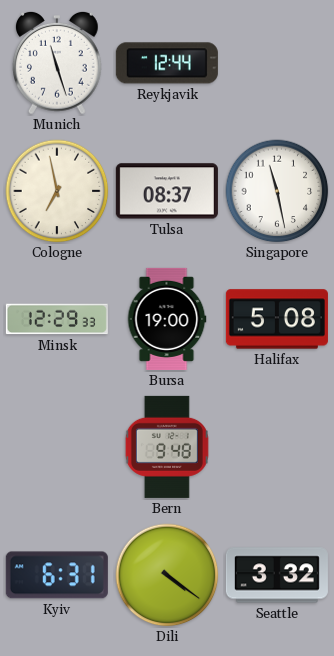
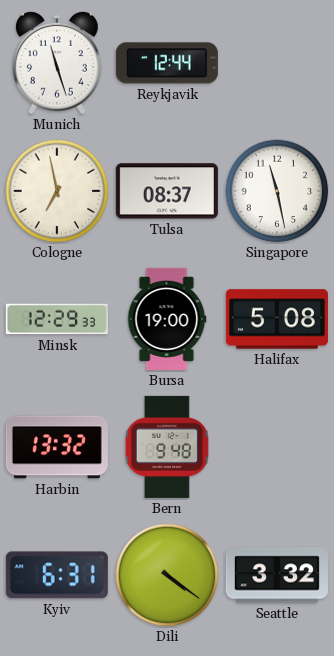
Harbin: none -> 13:32 (57, 447)
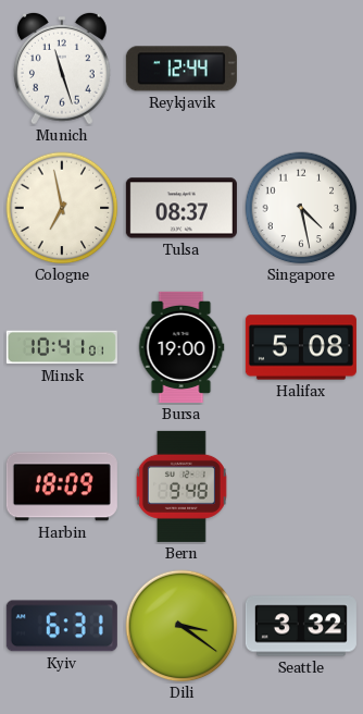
Singapore: 11:28 -> 4:28 (301, 208)
Minsk: 12:29 -> 10:41 (62, 347)
Harbin: 13:32 -> 18:09 (62, 487)
Dili: 4:21 -> 3:21 (181, 626)
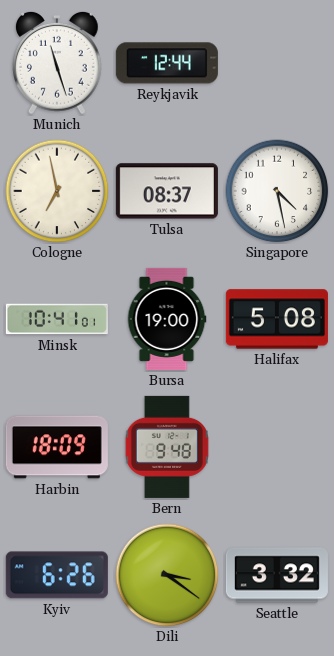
Kyiv: 6:31 -> 6:26 (57, 575)
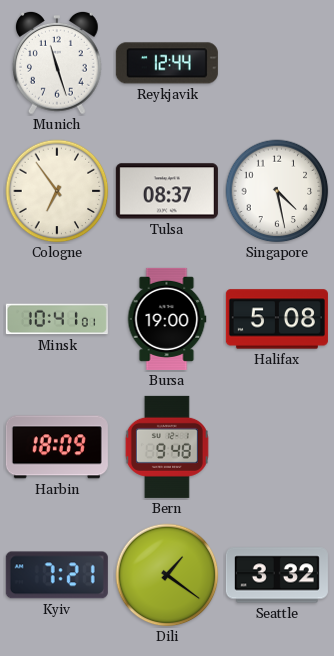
Cologne: 6:58 -> 6:54 (57, 191)
Kyiv: 6:26 -> 7:21 (57, 575)
Dili: 3:21 -> 1:21 (167, 575)
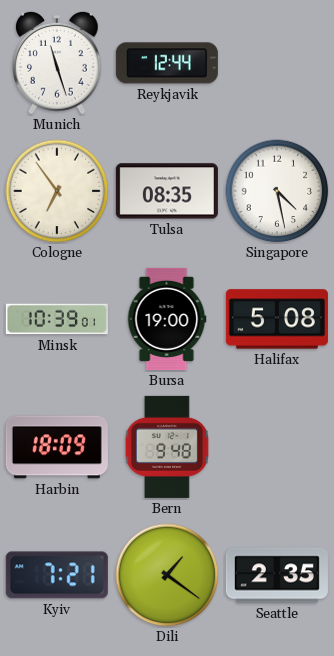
Tulsa: 08:37 -> 08:35 (167, 191)
Minsk: 10:41 -> 10:39 (57, 319)
Seattle: 3:32 -> 2:35 (277, 575)
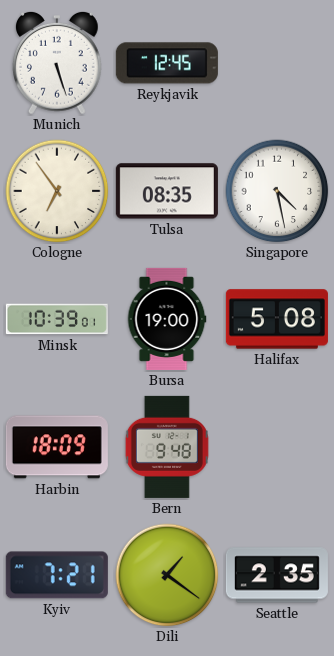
Munich: 11:27 -> 5:27 (58, 63)
Reykjavik: 12:44 -> 12:45 (167, 63)
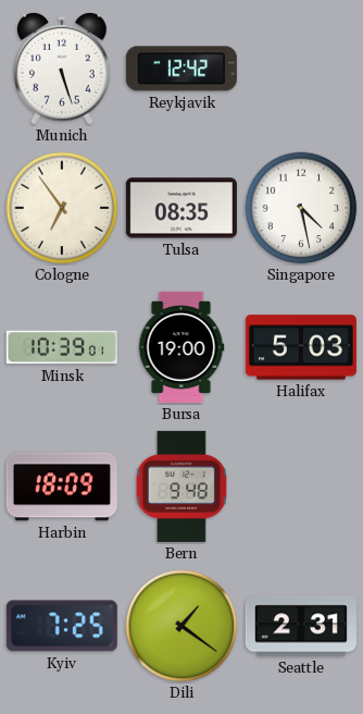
Reykjavik: 12:45 -> 12:42 (181, 69)
Halifax: 5:08 -> 5:03 (301, 347)
Kyiv: 7:21 -> 7:25 (62, 626)
Seattle: 2:35 -> 2:31 (301, 626)
